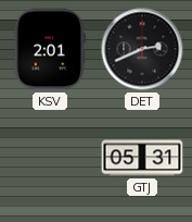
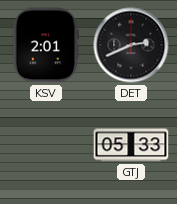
GTJ: 05:31 -> 05:33 (131, 145)
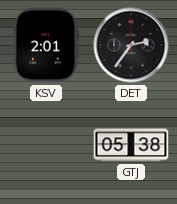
DET: 2:41 -> 2:36 (131, 45)
GTJ: 05:33 -> 05:38 (131, 145)
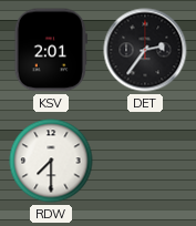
RDW: none -> 7:30 (51, 161)
GTJ: 05:38 -> none (131, 145)
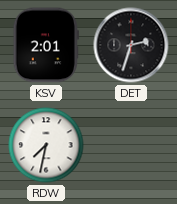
DET: 2:36 -> 2:33 (131, 45)
RDW: 7:30 -> 7:32 (46, 145)
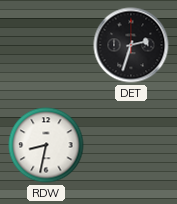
KSV: 2:01 -> none (46, 45)
RDW: 7:32 -> 8:32 (46, 145)
